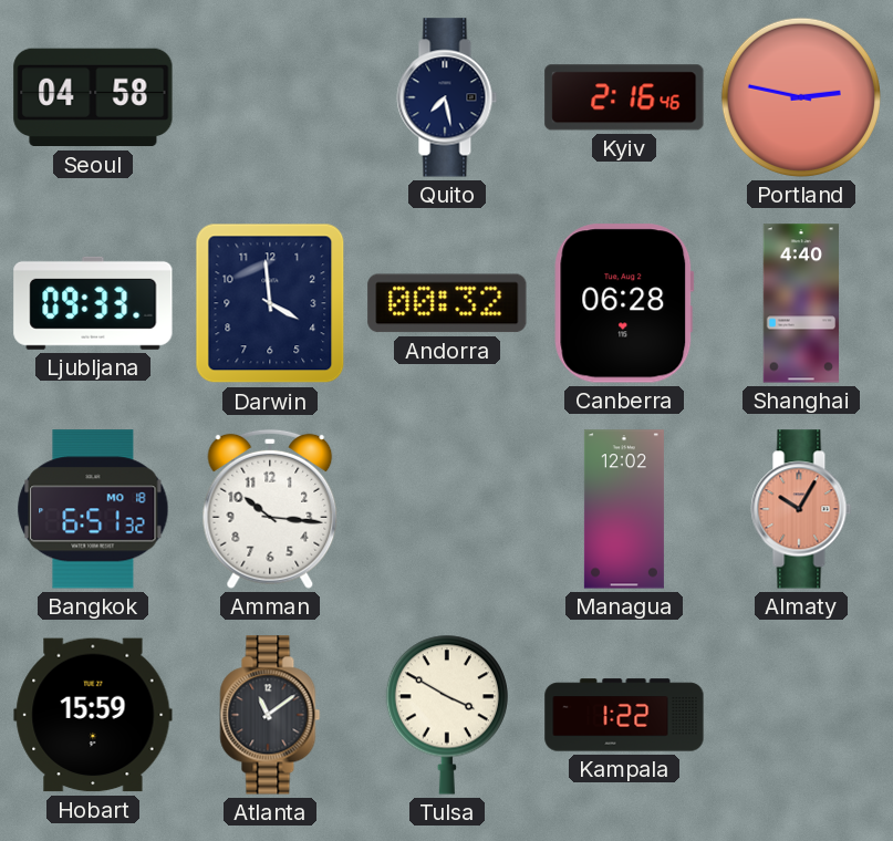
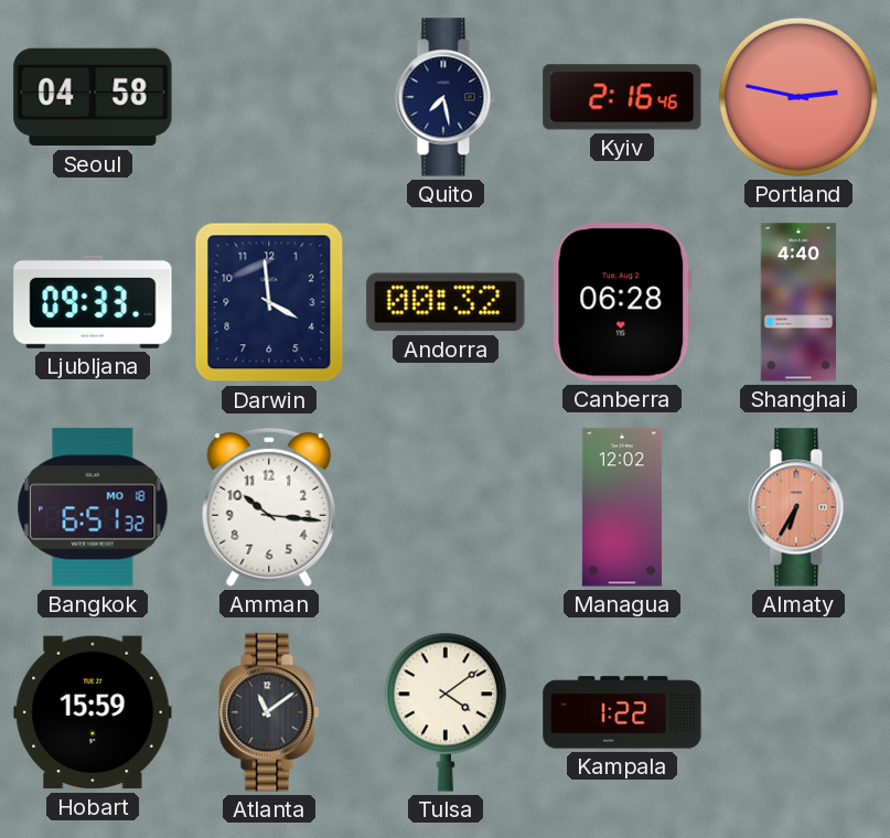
Almaty: 10:05 -> 6:35 (798, 507)
Tulsa: 3:50 -> 4:09 (446, 712)
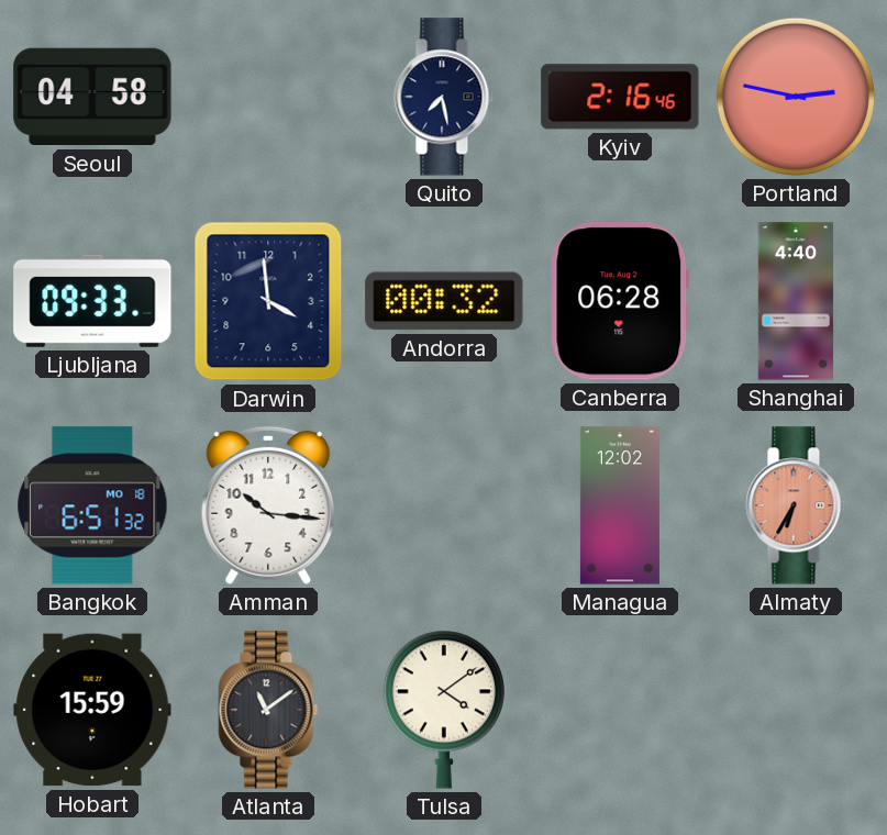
Kampala: 1:22 -> none (622, 712)
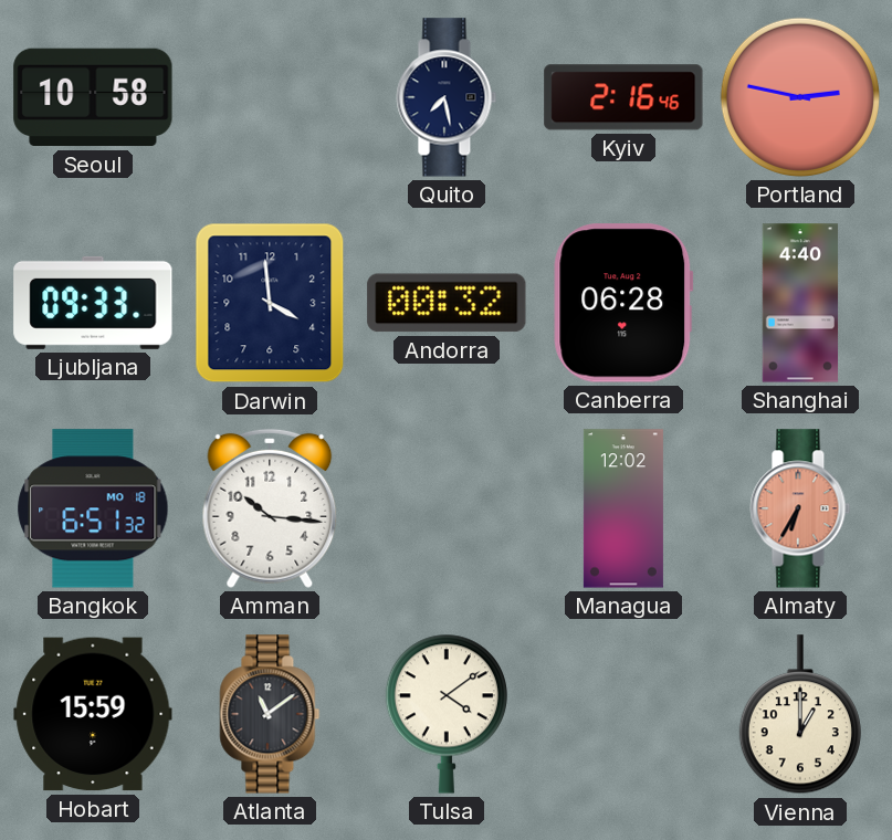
Seoul: 04:58 -> 10:58 (93, 97)
Vienna: none -> 1:00 (800, 715)
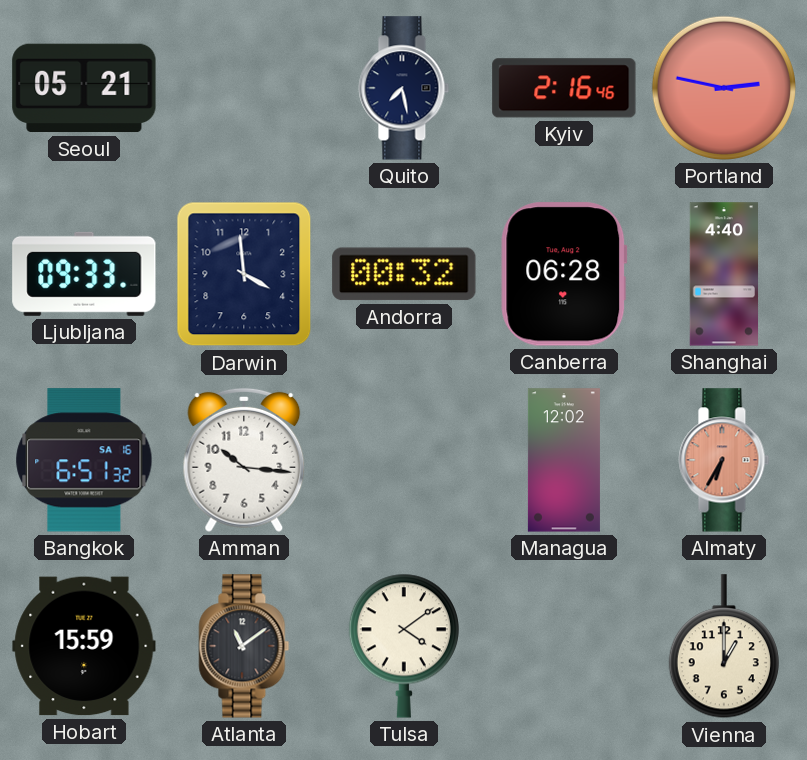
Seoul: 10:58 -> 05:21 (84, 88)
Bangkok date: MO 18 -> SA 16 (84, 460)
